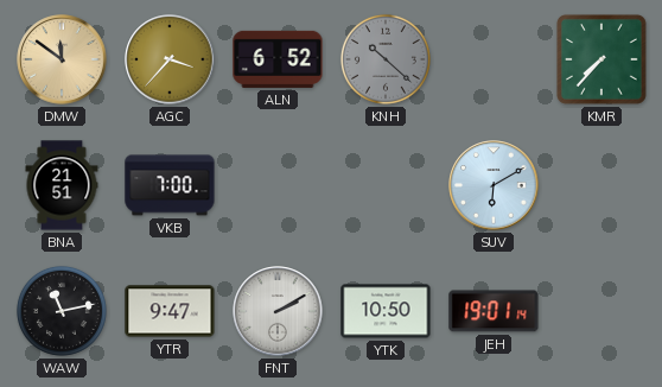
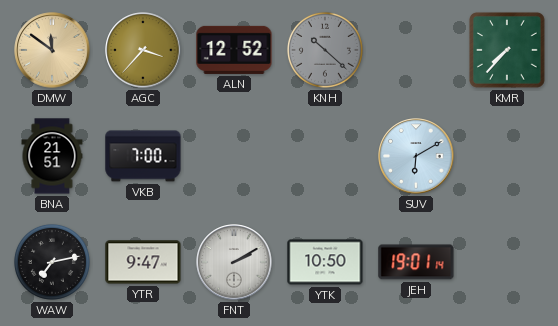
ALN: 6:52 -> 12:52 (234, 50)
WAW: 11:13 -> 7:13 (52, 262)
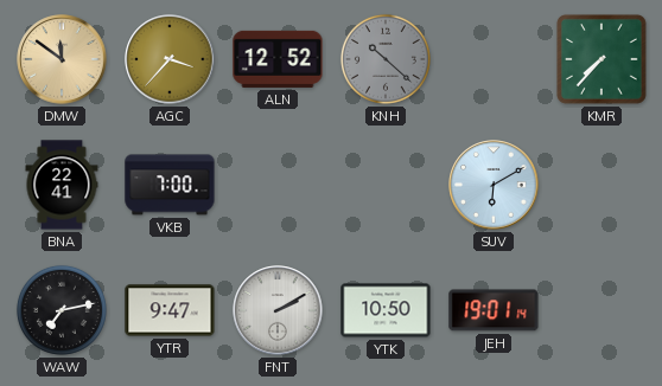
BNA: 21:51 -> 22:41 (62, 185)
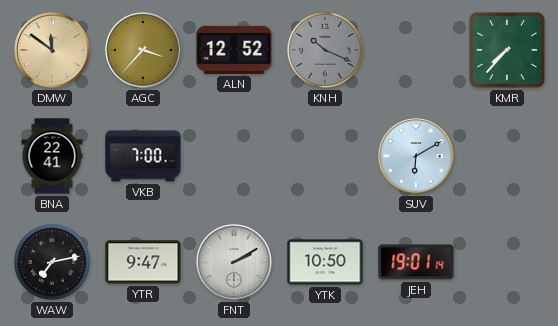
KNH: 10:22 -> 10:19 (325, 50)
